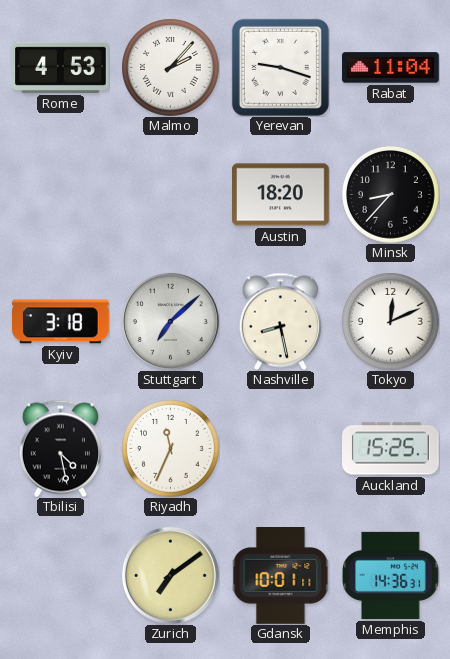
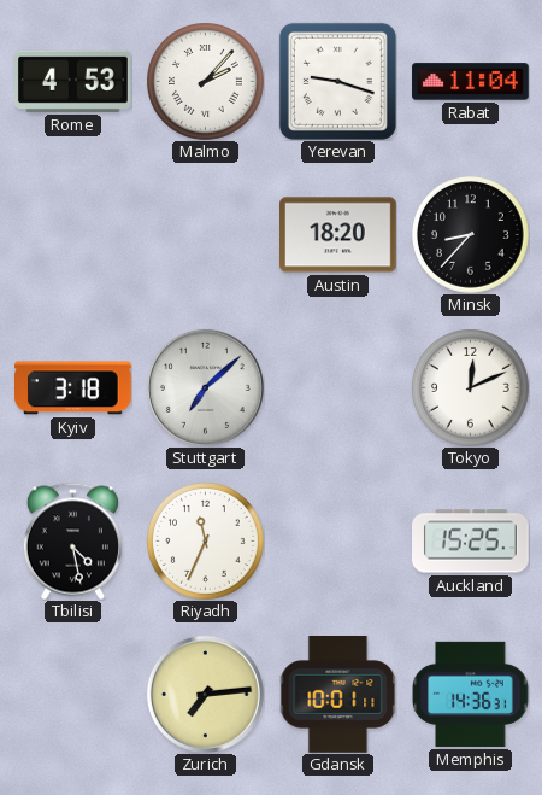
Nashville: 8:28 -> none (280, 321)
Zurich: 7:09 -> 7:14 (205, 694)
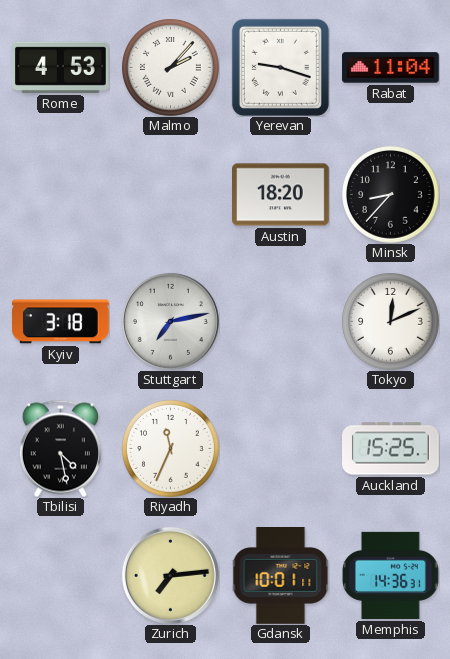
Stuttgart: 7:08 -> 7:13 (170, 321)
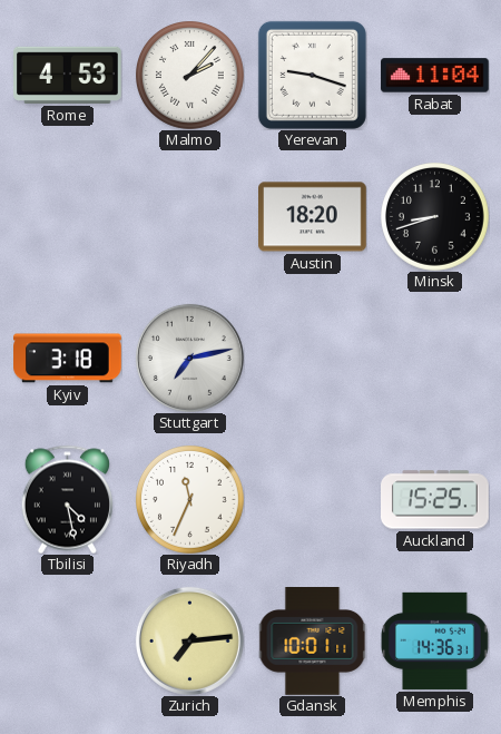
Minsk: 8:37 -> 8:42 (435, 217)
Tokyo: 12:11 -> none (391, 322)
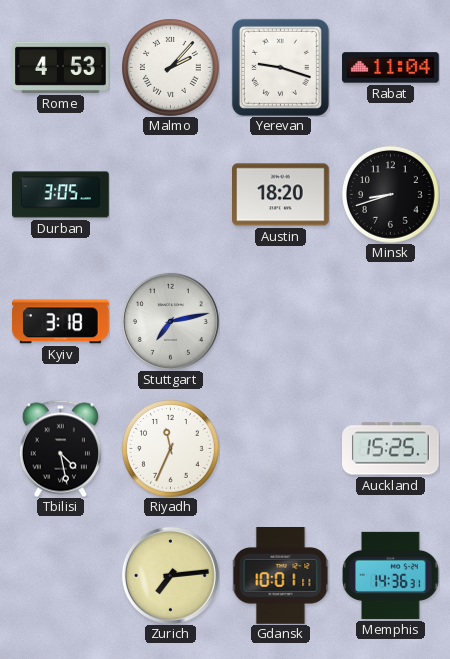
Durban: none -> 3:05 (61, 195)
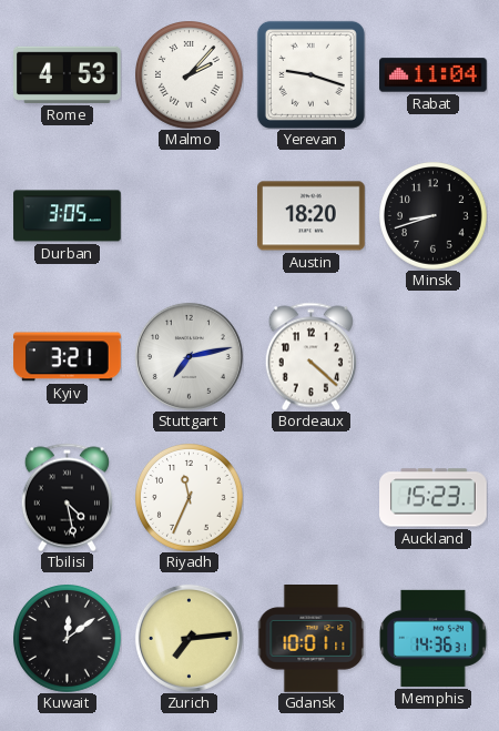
Kyiv: 3:18 -> 3:21 (68, 357)
Bordeaux: none -> 4:22 (310, 356)
Auckland: 15:25 -> 15:23 (434, 498)
Kuwait: none -> 12:09 (68, 639)
